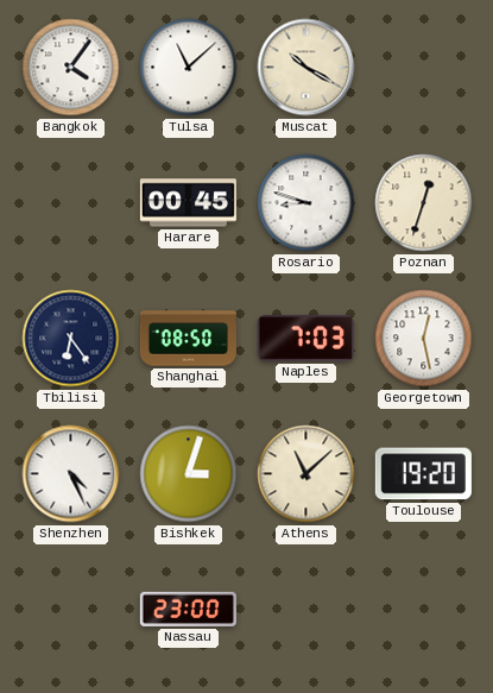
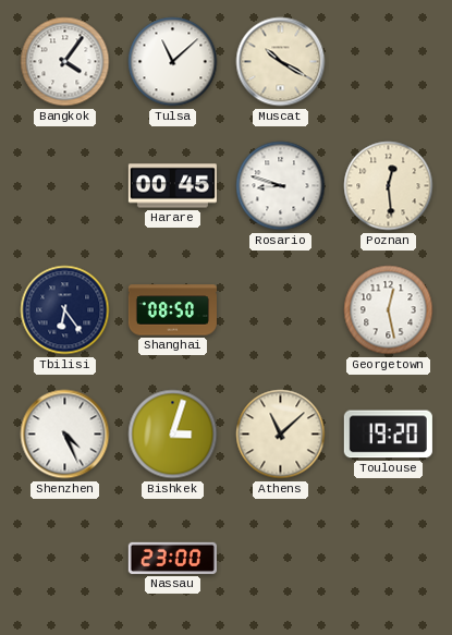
Poznan: 12:33 -> 12:29 (389, 186)
Naples: 7:03 -> none (305, 339)
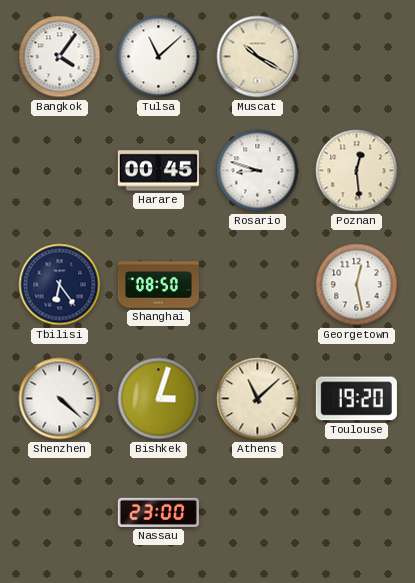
Shenzhen: 4:26 -> 4:22 (60, 399)
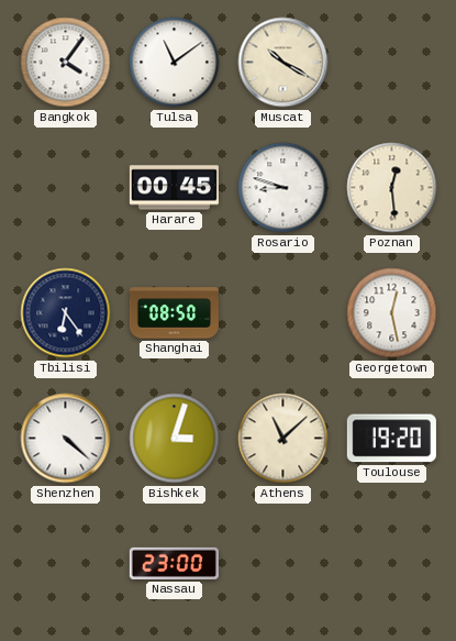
Tulsa: 11:08 -> 11:09 (175, 63)
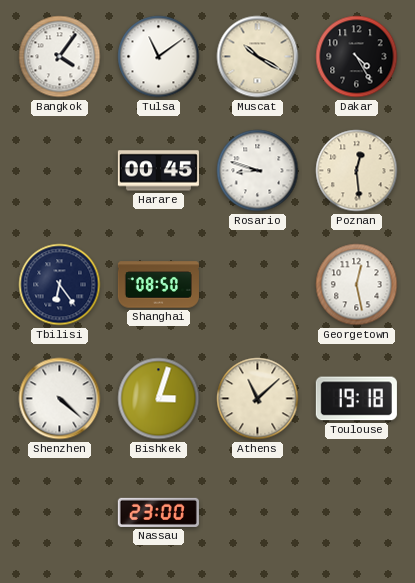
Dakar: none -> 4:25 (357, 57)
Toulouse: 19:20 -> 19:18 (356, 399)
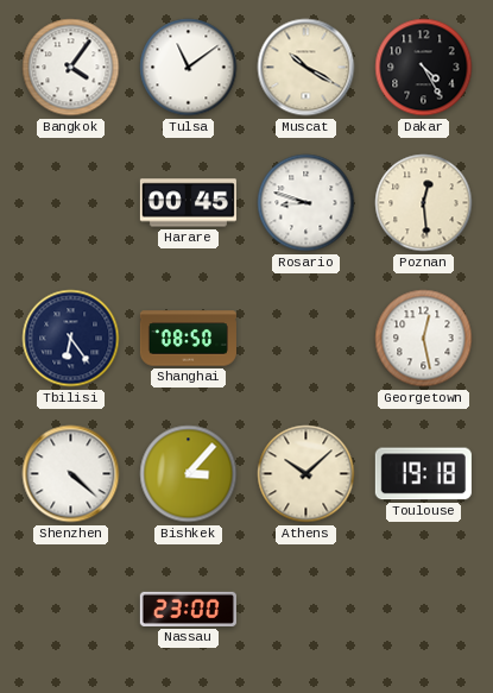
Bishkek: 3:03 -> 3:07 (189, 474)
Athens: 11:08 -> 10:08 (306, 474)
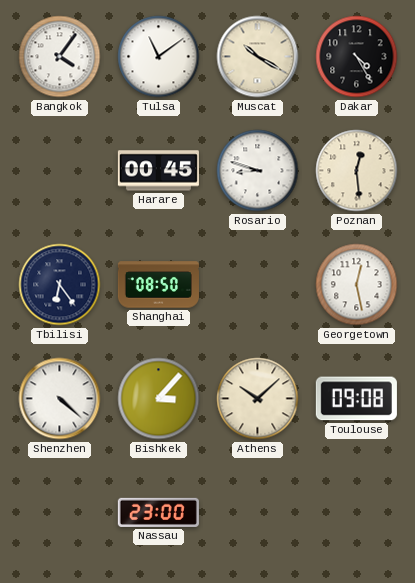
Toulouse: 19:18 -> 09:08 (356, 399)
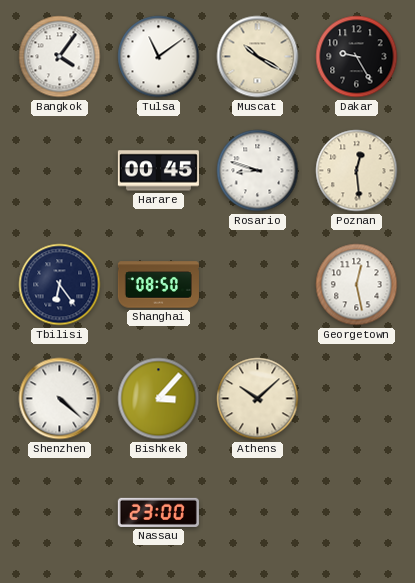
Dakar: 4:25 -> 9:25 (357, 57)
Toulouse: 09:08 -> none (356, 399)
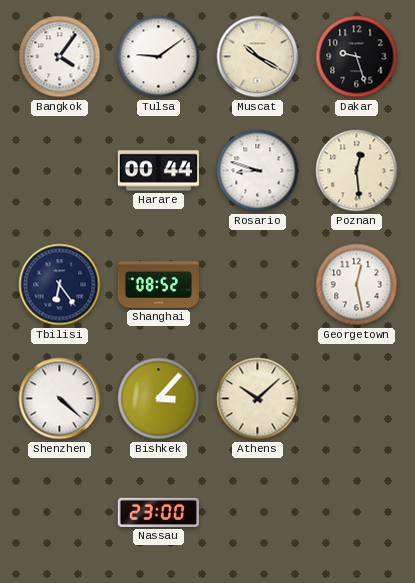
Tulsa: 11:09 -> 9:09 (159, 57)
Dakar: 9:25 -> 9:27 (357, 57)
Harare: 00:45 -> 00:44 (158, 171)
Shanghai: 08:50 -> 08:52 (158, 285)
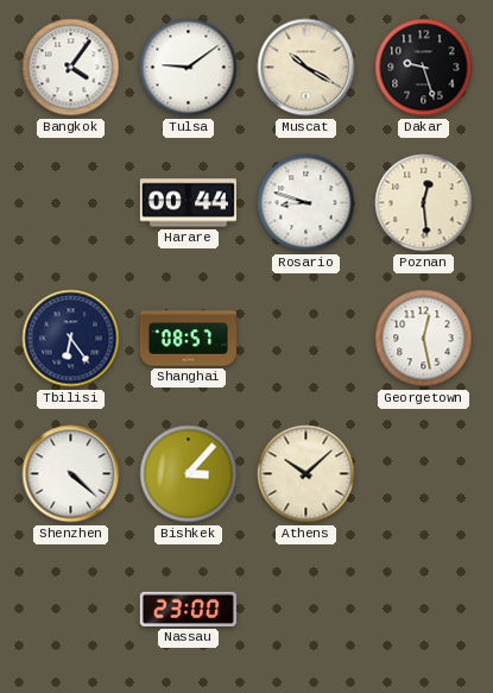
Shanghai: 08:52 -> 08:57 (188, 339)
